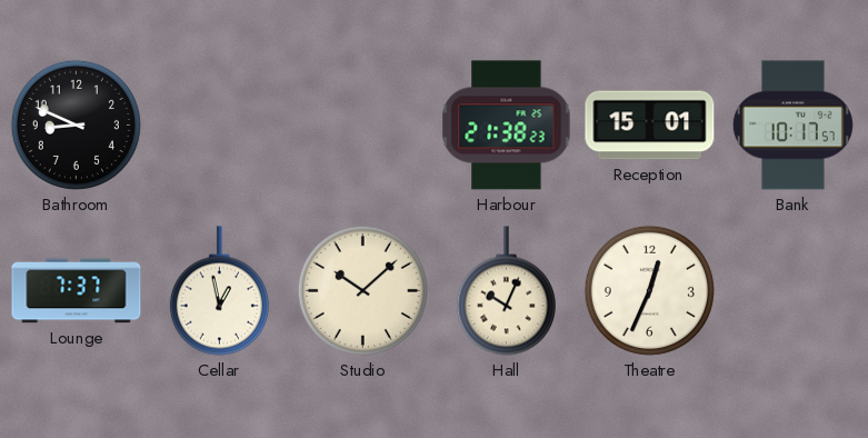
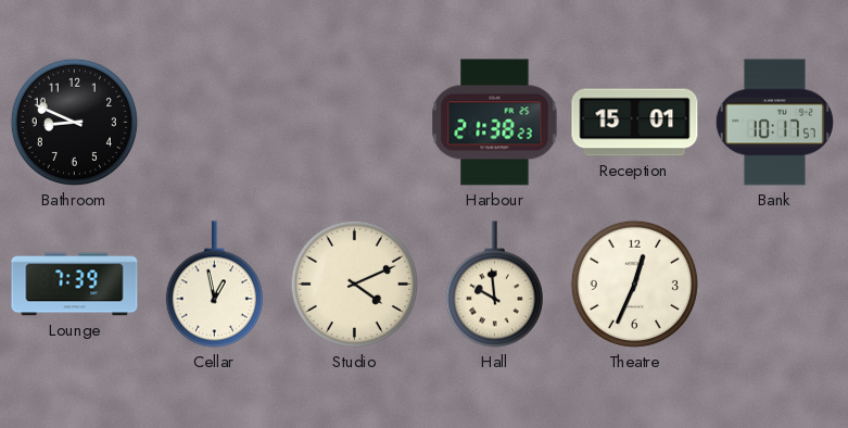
Lounge: 7:37 -> 7:39 (75, 285)
Studio: 10:08 -> 4:11 (354, 284)
Hall: 10:04 -> 9:59 (494, 285)
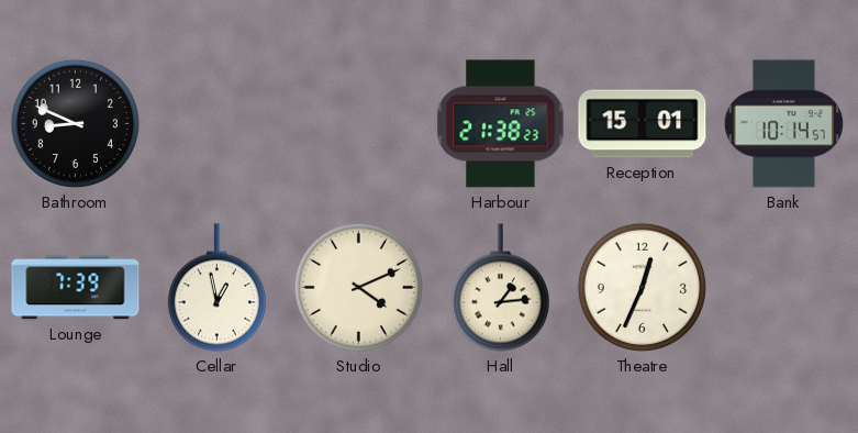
Bank: 10:17 -> 10:14 (783, 124)
Hall: 9:59 -> 1:14 (500, 288)
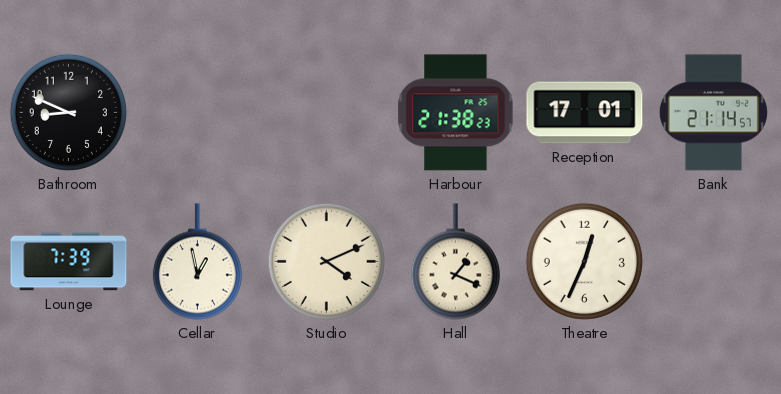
Reception: 15:01 -> 17:01 (585, 113)
Bank: 10:14 -> 21:14 (713, 113)
Hall: 1:14 -> 1:19 (455, 262)
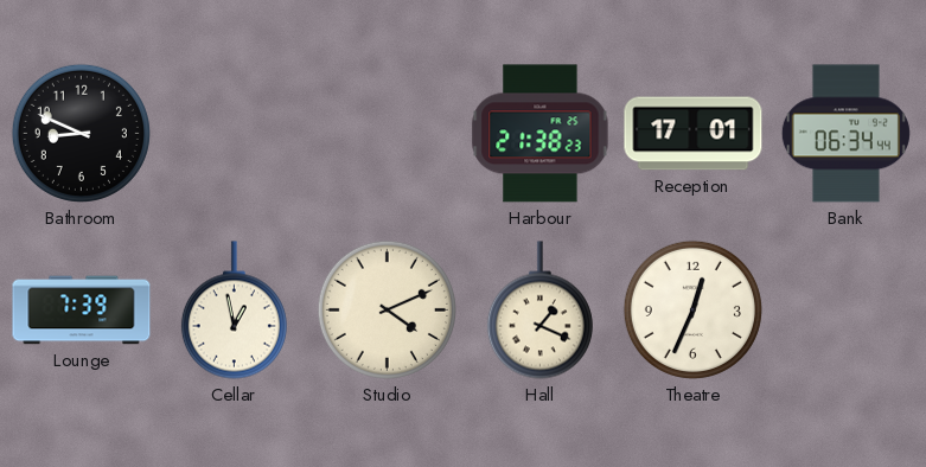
Bank: 21:14 -> 06:34 (845, 134)
